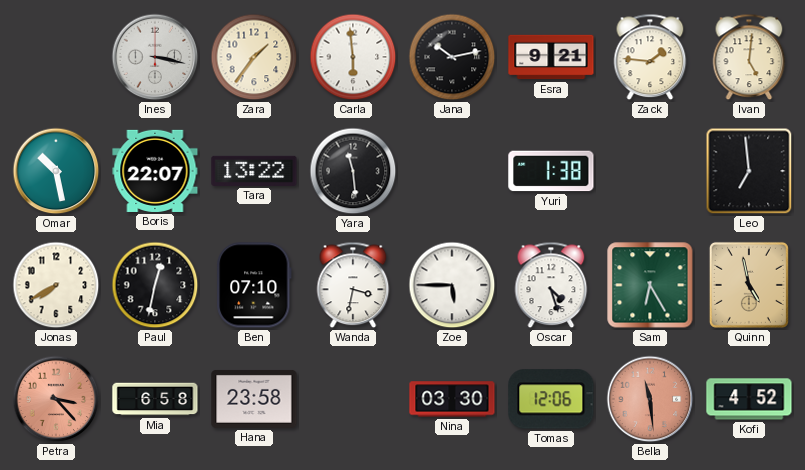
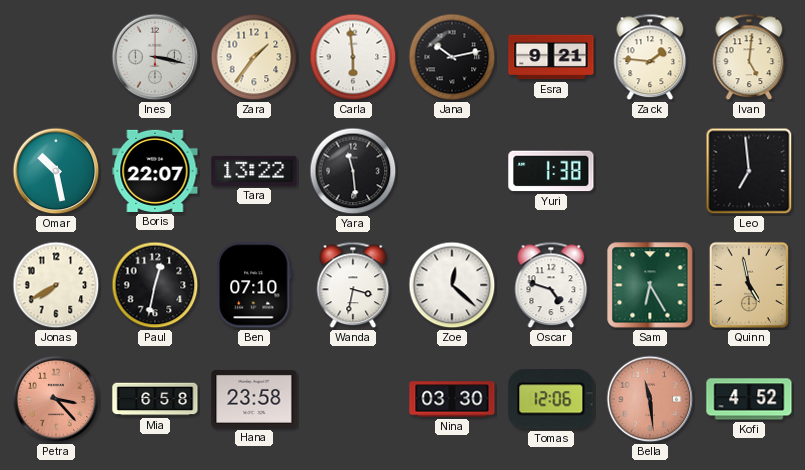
Zoe: 5:45 -> 12:22 (452, 285)
Oscar: 4:27 -> 4:48 (551, 285)
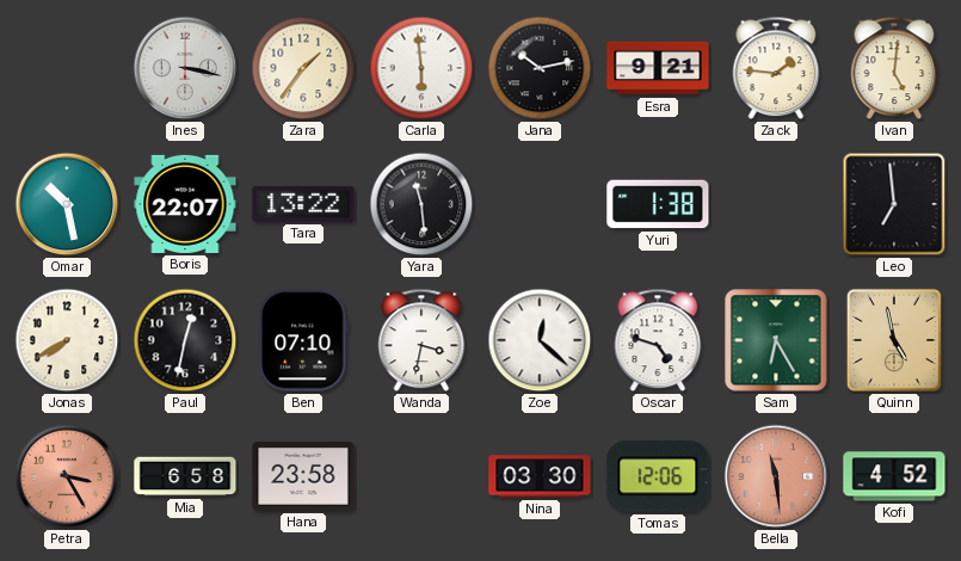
Petra: 3:23 -> 3:25 (67, 476)
